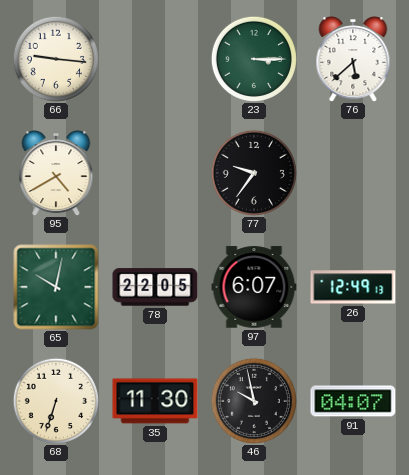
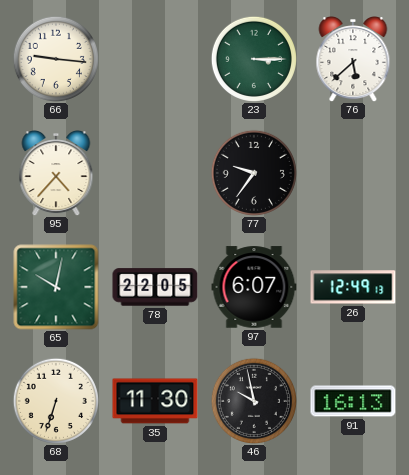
95: 4:40 -> 4:37 (56, 174)
91: 04:07 -> 16:13 (353, 401)
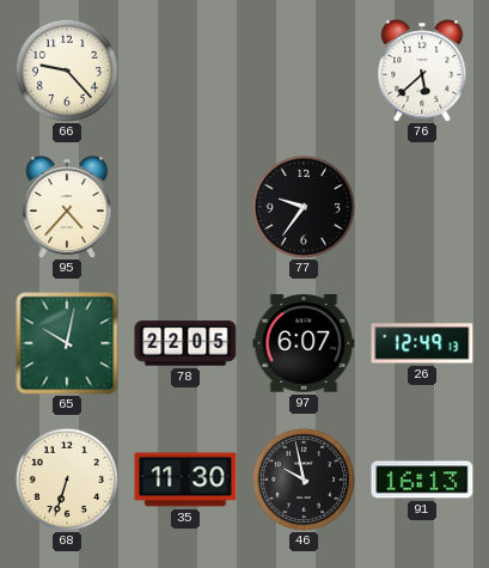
66: 9:16 -> 9:23 (67, 71)
23: 3:15 -> none (254, 59)
